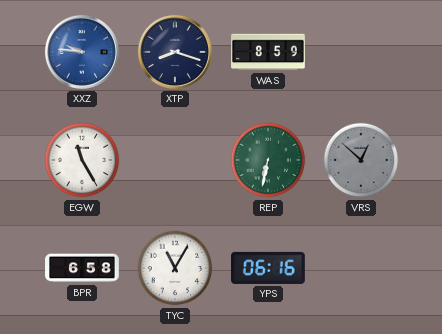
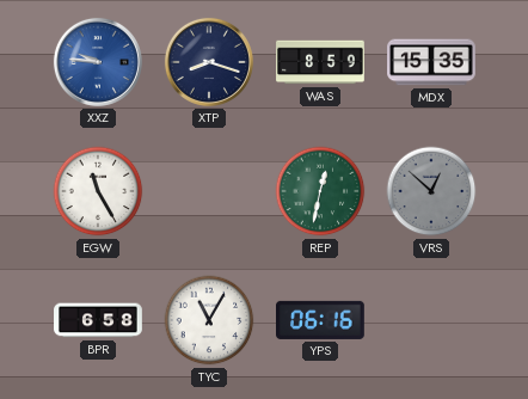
MDX: none -> 15:35 (431, 62)
REP: 6:32 -> 12:32 (320, 191)
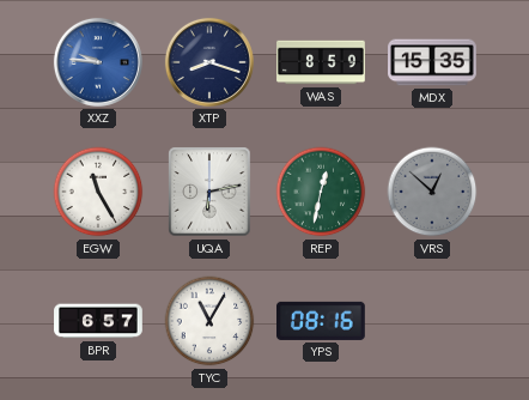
UQA: none -> 6:13 (209, 192)
BPR: 6:58 -> 6:57 (98, 321)
YPS: 06:16 -> 08:16 (322, 321)
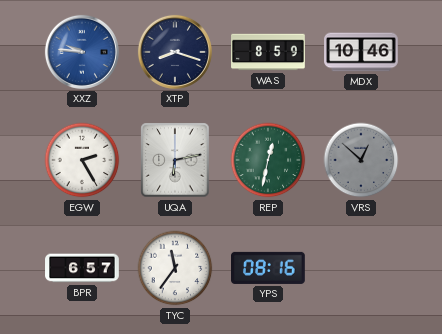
MDX: 15:35 -> 10:46 (361, 52)
EGW: 11:25 -> 2:25 (82, 160)
TYC: 11:05 -> 11:36 (175, 268)
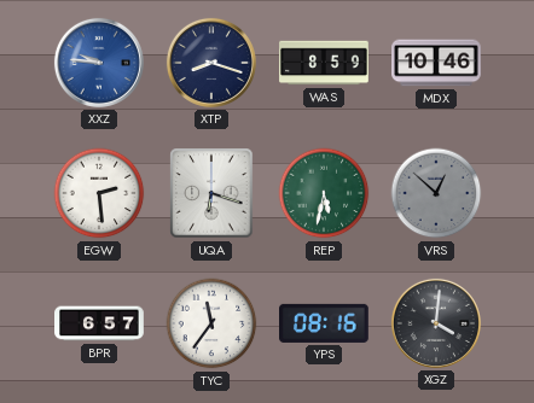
EGW: 2:25 -> 2:29 (99, 193)
UQA: 6:13 -> 6:18 (211, 193)
REP: 12:32 -> 5:32 (324, 193)
XGZ: none -> 4:01 (436, 323)
